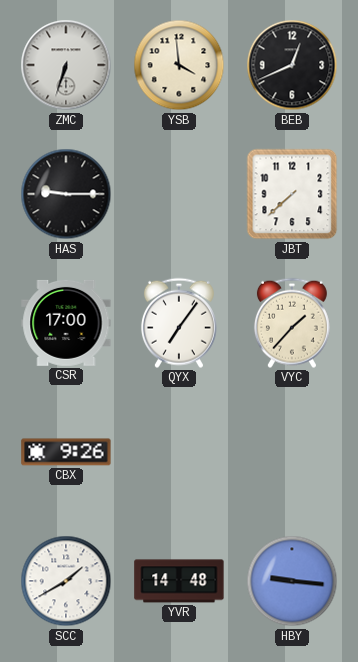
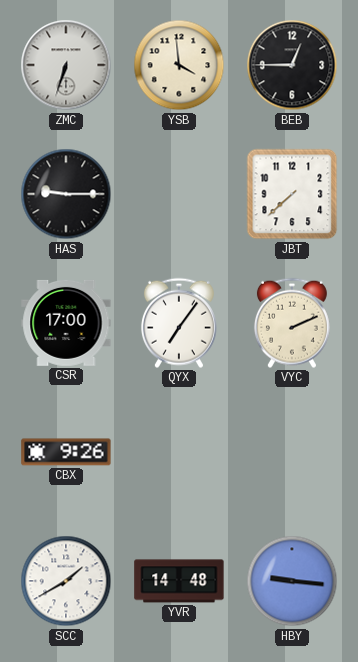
BEB: 12:41 -> 12:45 (292, 65)
VYC: 1:37 -> 2:11 (292, 323)
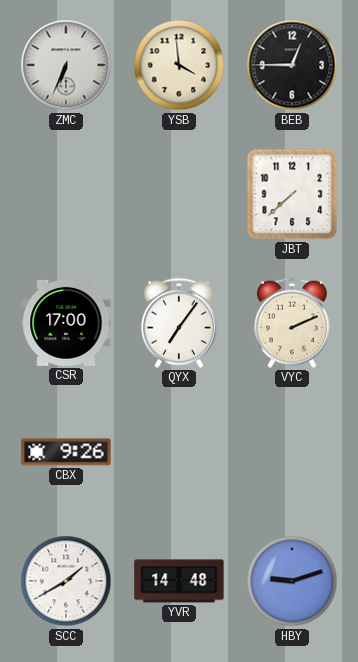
ZMC: 6:33 -> 6:34 (66, 65)
HAS: 9:15 -> none (66, 194)
HBY: 9:16 -> 9:12 (292, 581)
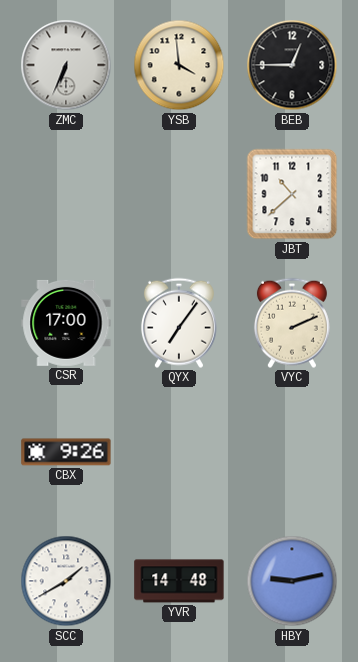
JBT: 7:38 -> 10:38 (292, 194)
HBY: 9:12 -> 9:13 (292, 581)
